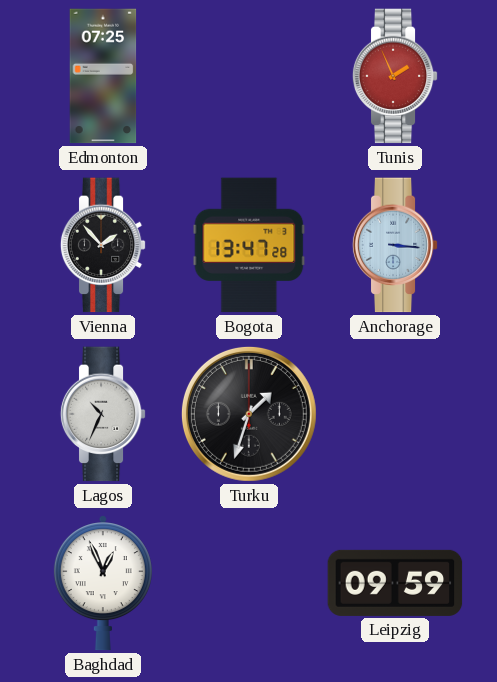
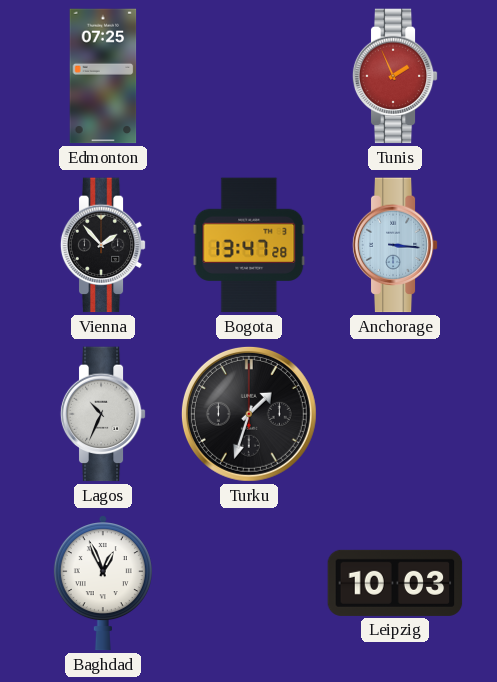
Leipzig: 09:59 -> 10:03 (395, 583)
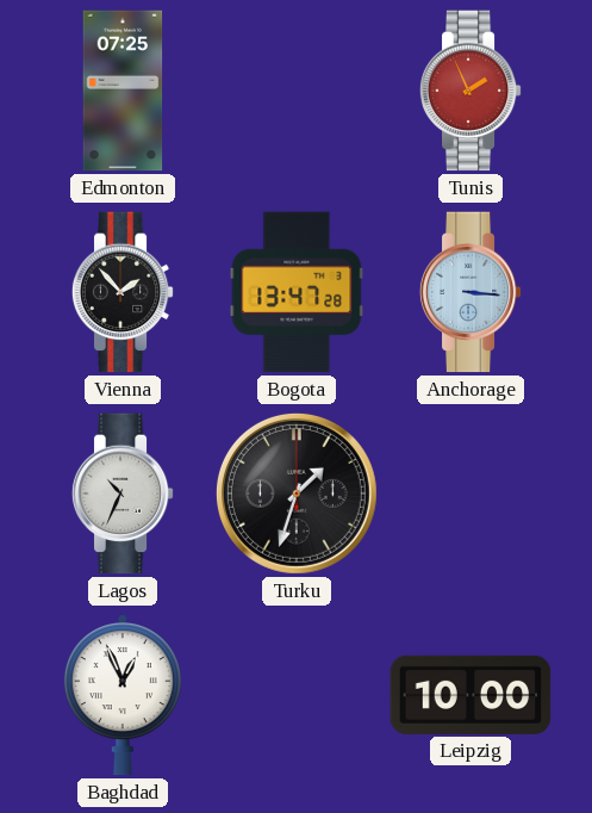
Leipzig: 10:03 -> 10:00 (471, 695)
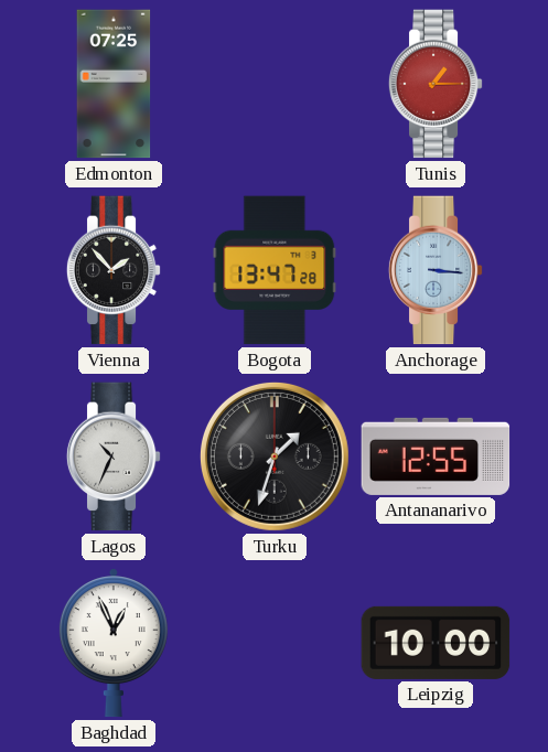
Tunis: 1:56 -> 1:15 (436, 84)
Antananarivo: none -> 12:55 (436, 456)
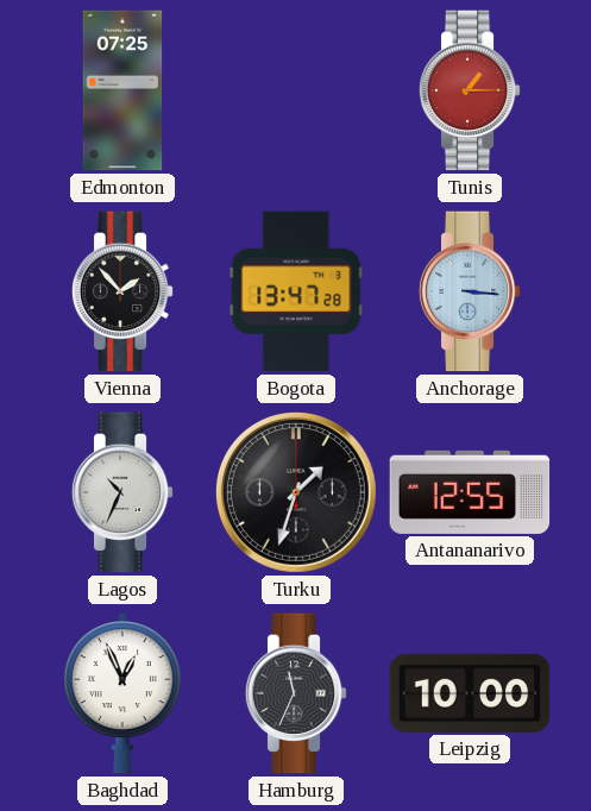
Hamburg: none -> 11:34 (296, 693)
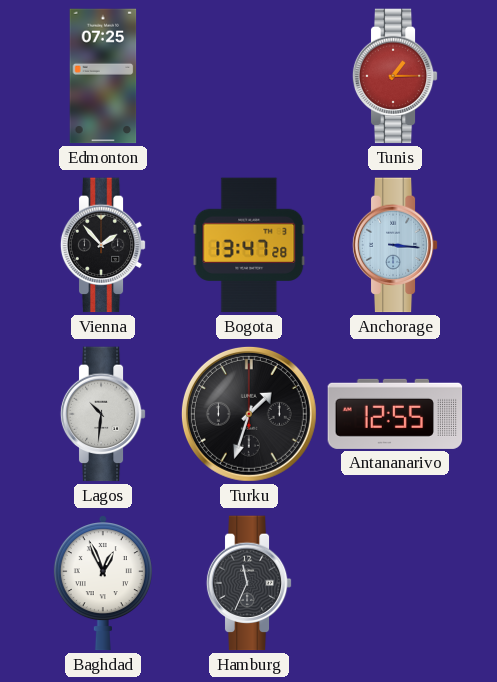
Lagos: 10:34 -> 10:31 (103, 414)
Leipzig: 10:00 -> none (470, 693)
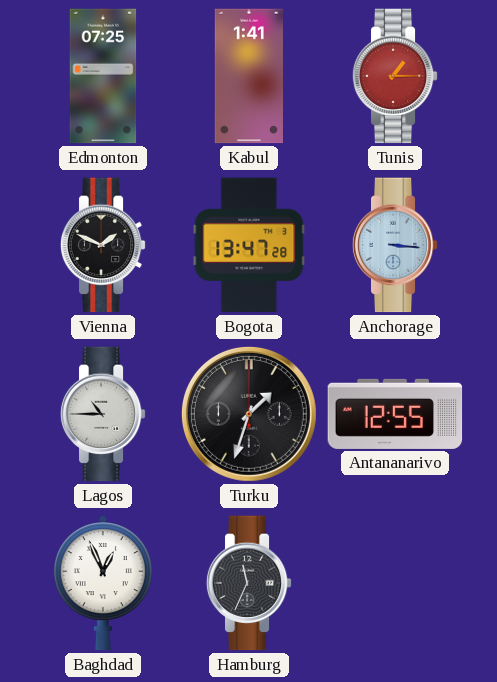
Kabul: none -> 1:41 (248, 76)
Vienna: 1:53 -> 1:49 (103, 245)
Lagos: 10:31 -> 10:45 (103, 414)
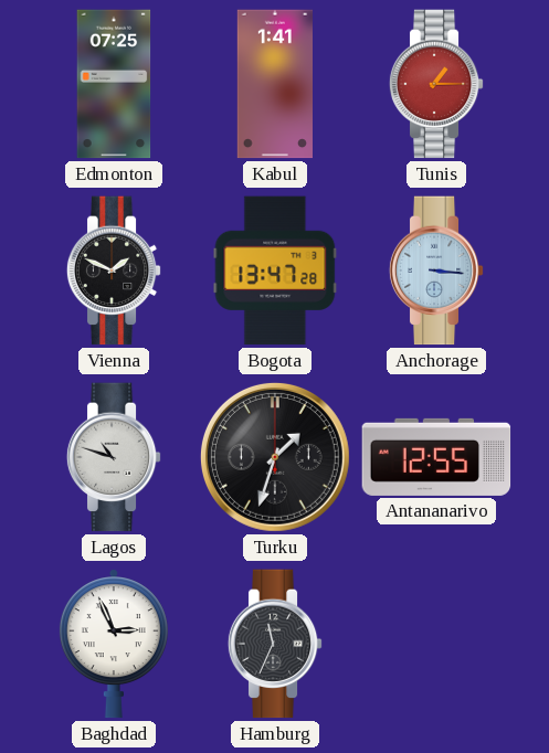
Lagos: 10:45 -> 10:48 (114, 457)
Baghdad: 12:56 -> 2:56 (114, 644)
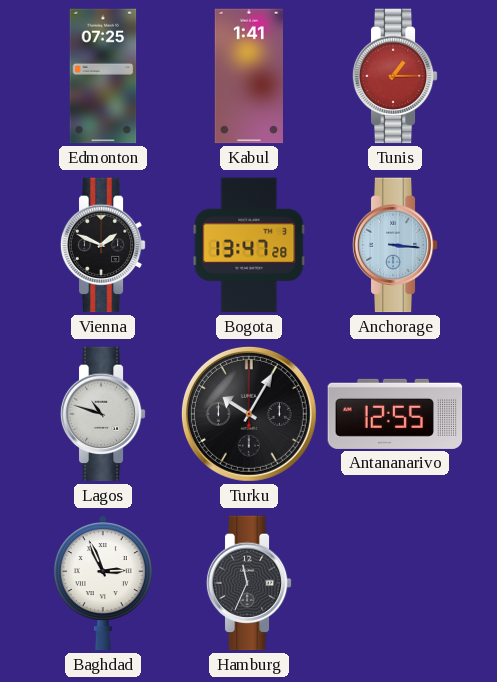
Turku: 1:33 -> 10:05 (249, 414)
